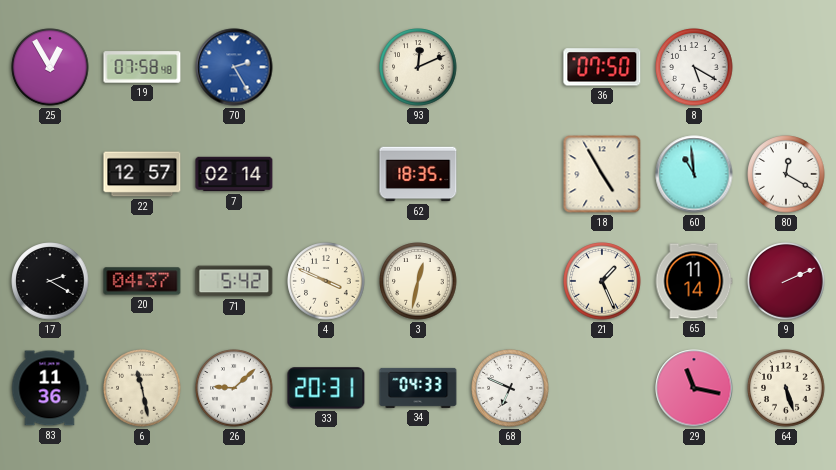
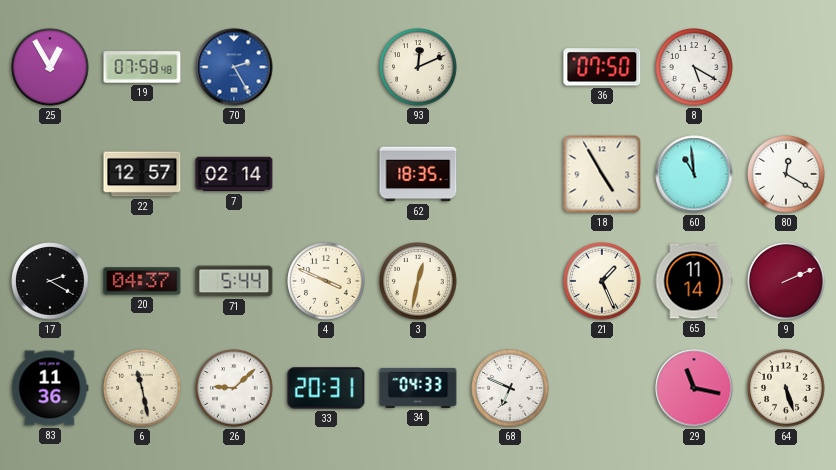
71: 5:42 -> 5:44 (234, 281)
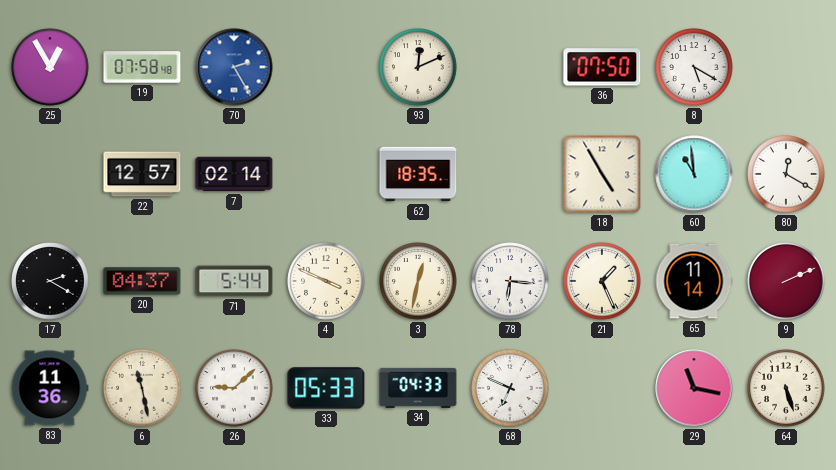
78: none -> 6:16 (510, 281)
33: 20:31 -> 05:33 (326, 388)
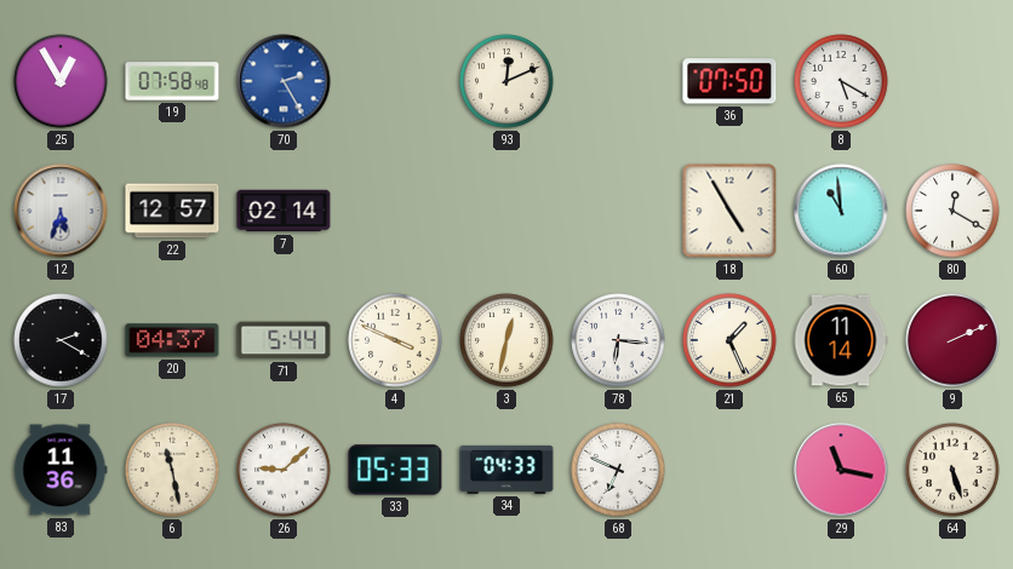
12: none -> 5:33 (61, 211)
62: 18:35 -> none (418, 174)
